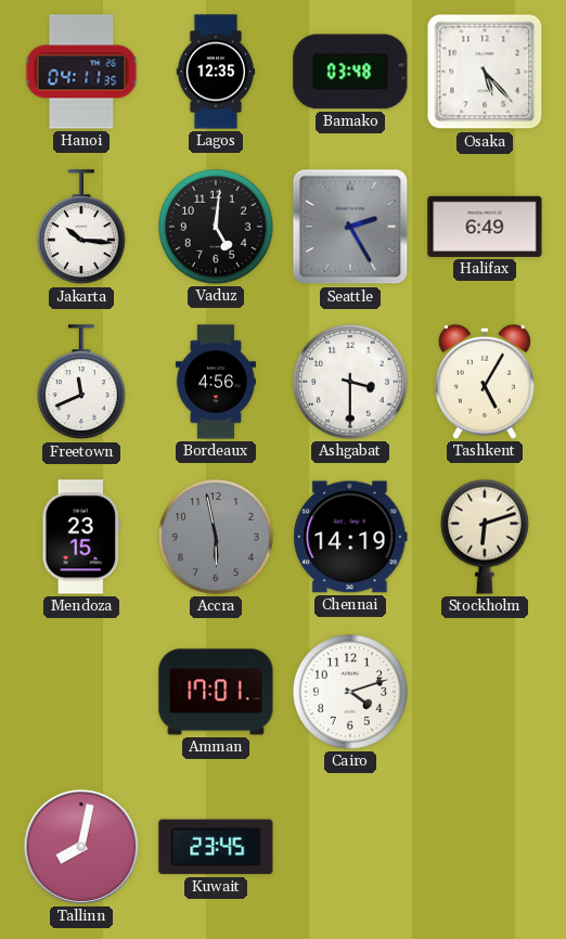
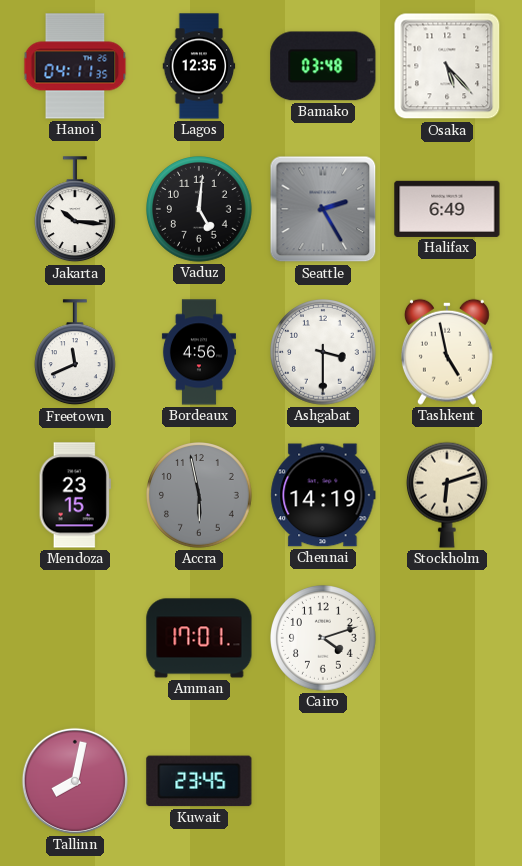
Tashkent: 5:05 -> 4:58 (447, 352)
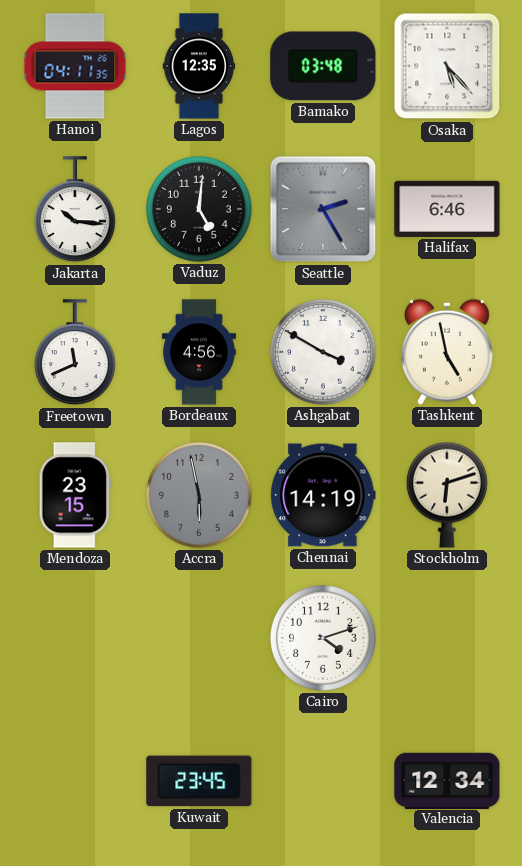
Halifax: 6:49 -> 6:46 (447, 209)
Ashgabat: 3:30 -> 3:50 (324, 353)
Amman: 17:01 -> none (199, 638)
Tallinn: 8:02 -> none (75, 781)
Valencia: none -> 12:34 (447, 780)
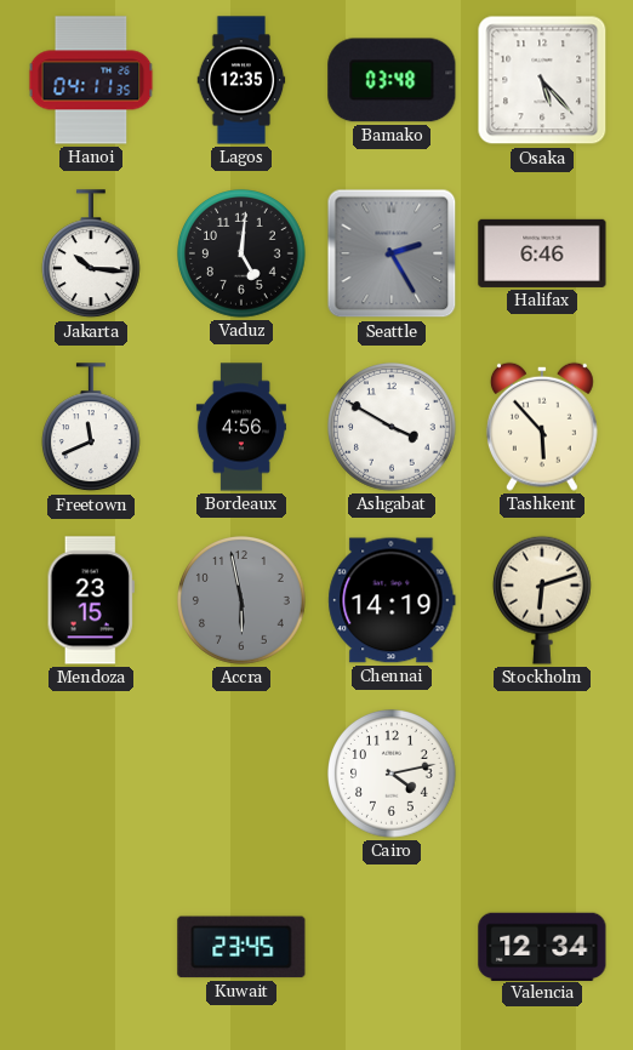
Tashkent: 4:58 -> 5:53 (542, 427)
Cairo: 4:12 -> 4:13 (393, 775)
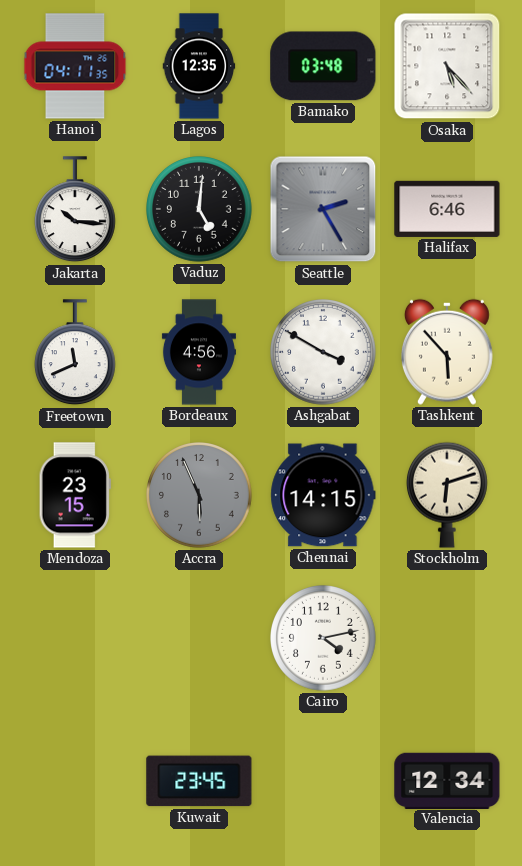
Accra: 5:58 -> 5:56 (200, 496)
Chennai: 14:19 -> 14:15 (323, 495)
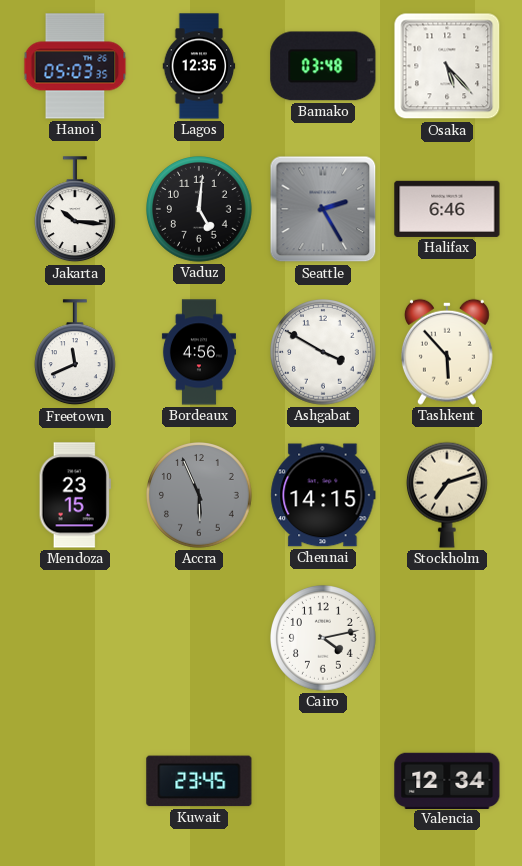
Hanoi: 04:11 -> 05:03 (75, 66)
Stockholm: 6:12 -> 7:12 (447, 495)
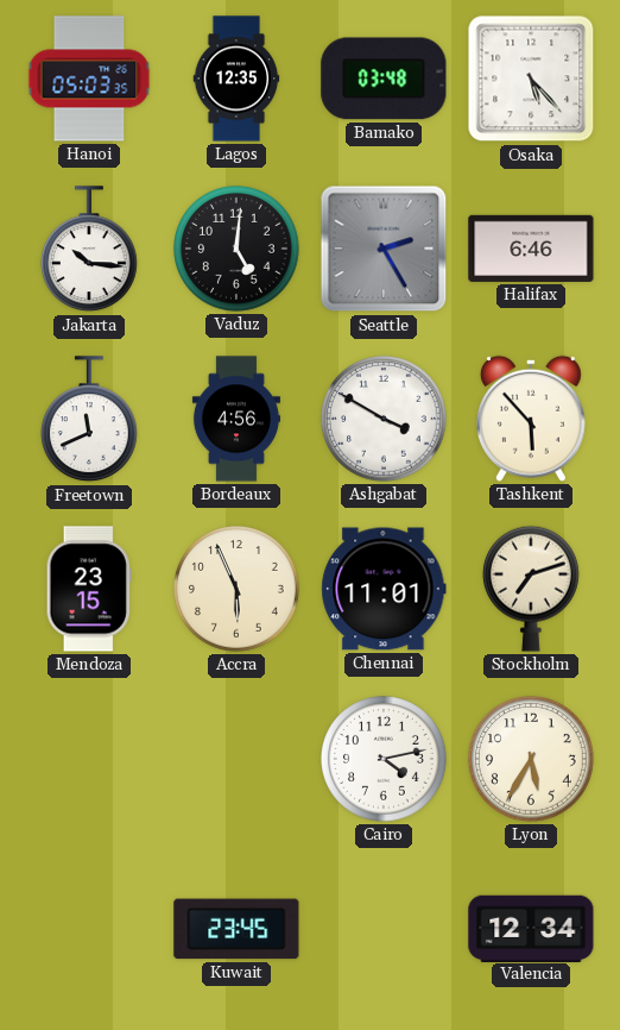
Accra dial: grey -> cream (238, 590)
Chennai: 14:15 -> 11:01 (384, 589)
Lyon: none -> 5:35 (532, 760)
